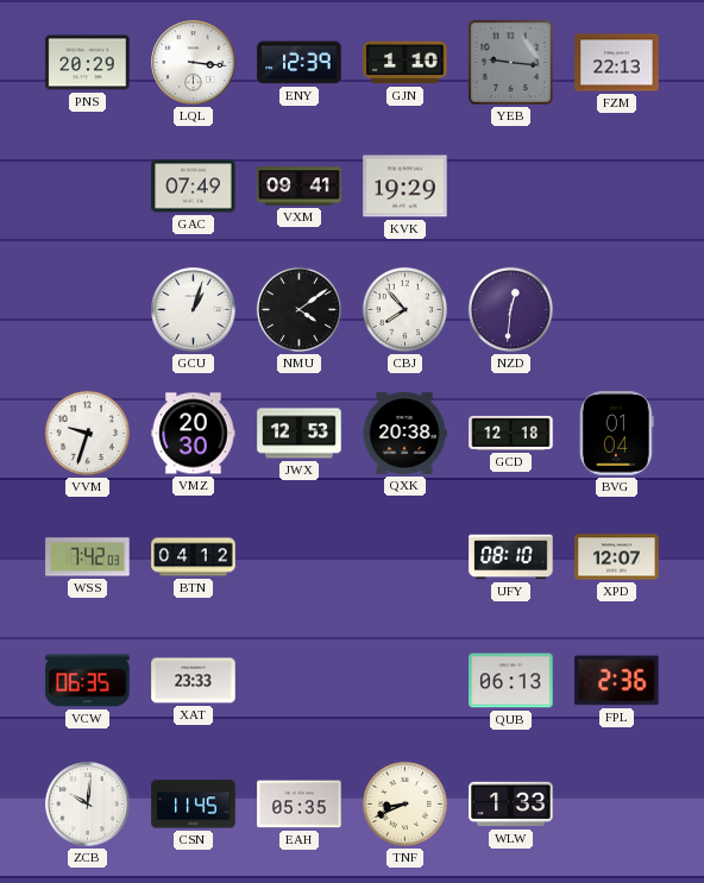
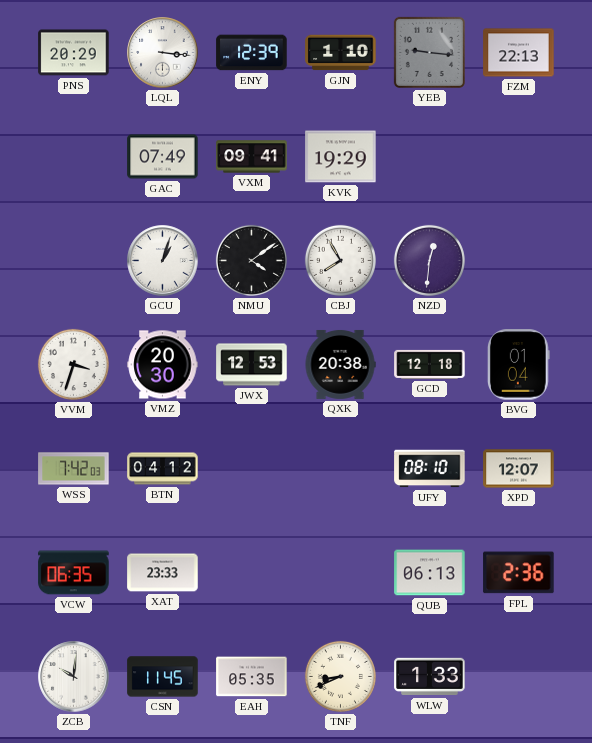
CBJ: 7:53 -> 7:55 (340, 260)
VVM: 9:33 -> 3:33 (73, 364)
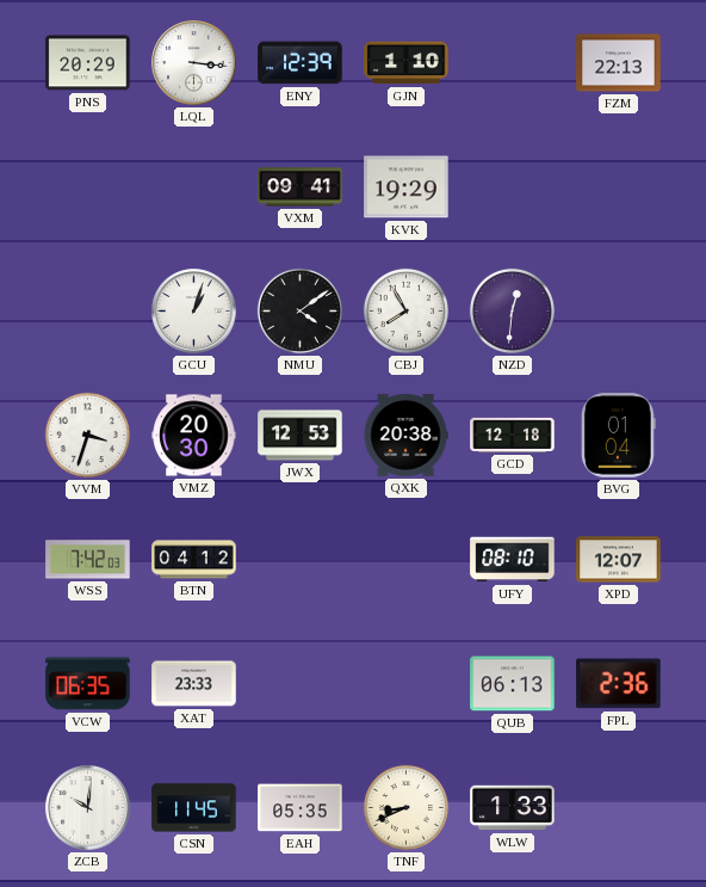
YEB: 9:16 -> none (429, 52)
GAC: 07:49 -> none (163, 157)
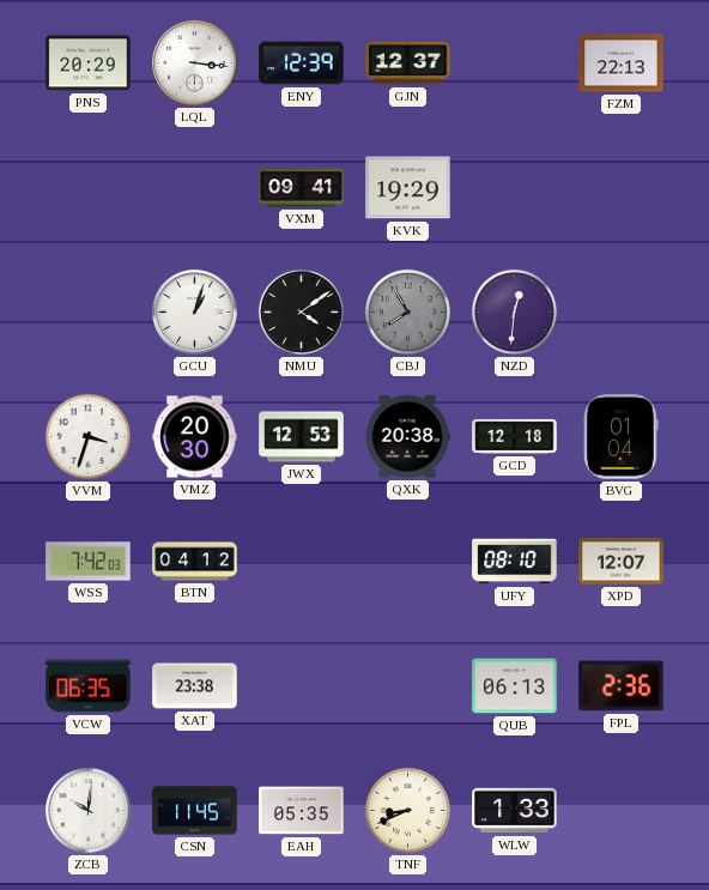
GJN: 1:10 -> 12:37 (408, 63)
CBJ dial: white -> grey (407, 311)
XAT: 23:33 -> 23:38 (195, 686)
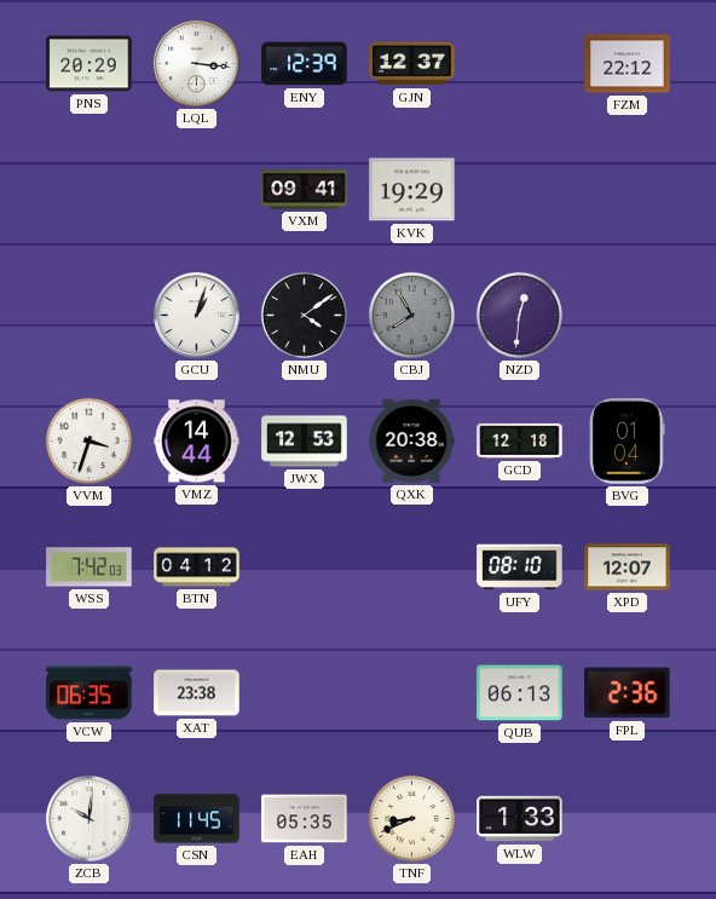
FZM: 22:13 -> 22:12 (628, 64)
VMZ: 20:30 -> 14:44 (197, 442)
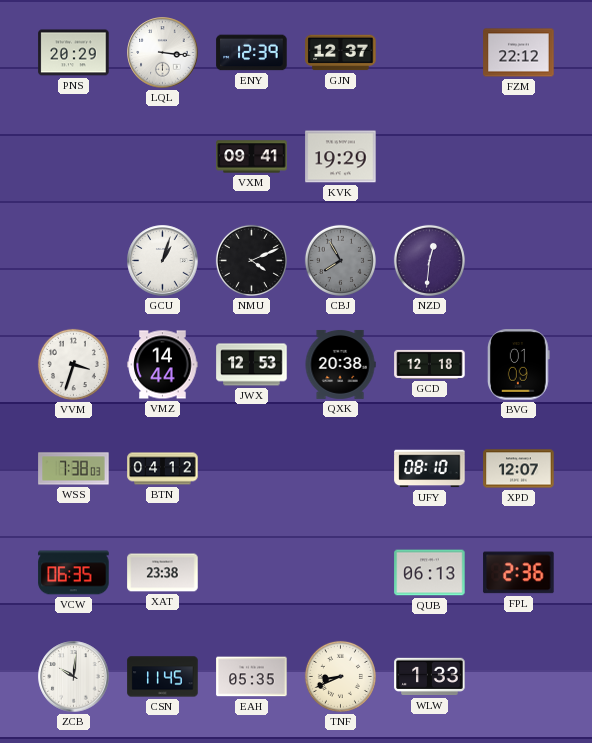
NMU: 4:09 -> 4:11 (251, 260)
BVG: 01:04 -> 01:09 (518, 365)
WSS: 7:42 -> 7:38 (74, 469)
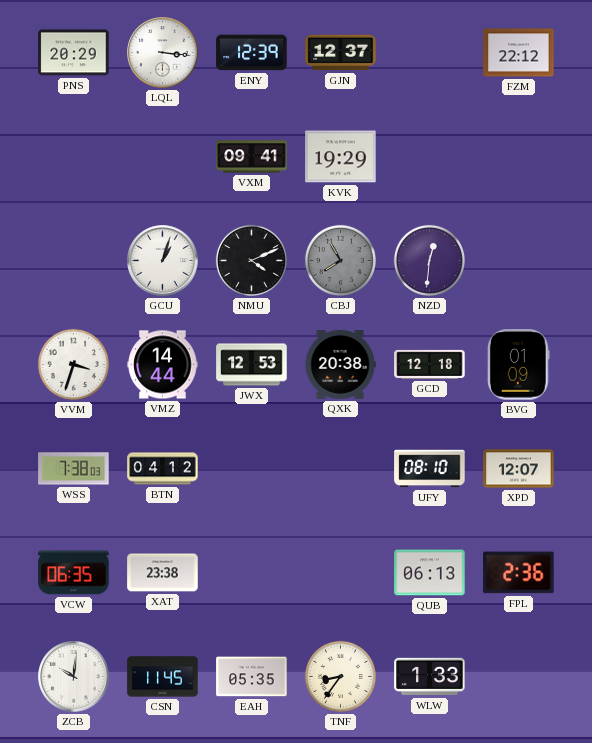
TNF: 8:41 -> 8:36 (340, 676)
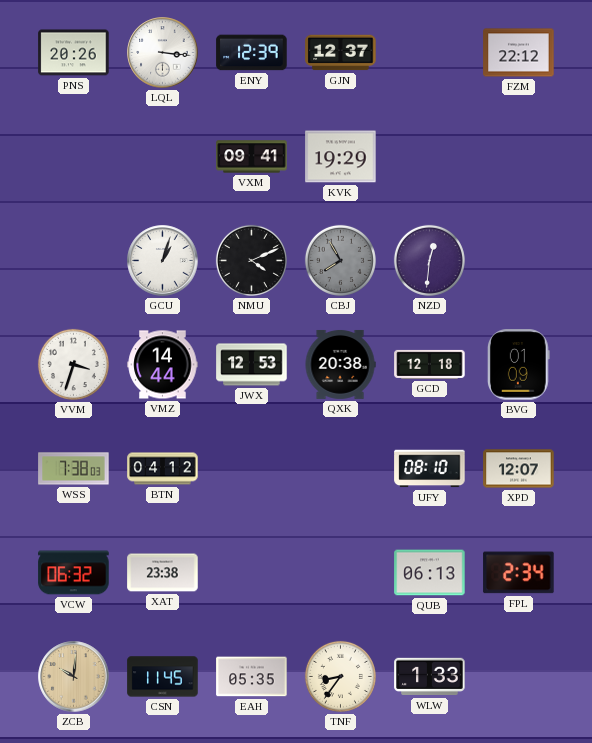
PNS: 20:29 -> 20:26 (74, 53)
VCW: 06:35 -> 06:32 (74, 573)
FPL: 2:36 -> 2:34 (519, 573)
ZCB dial: white -> champagne (74, 677)
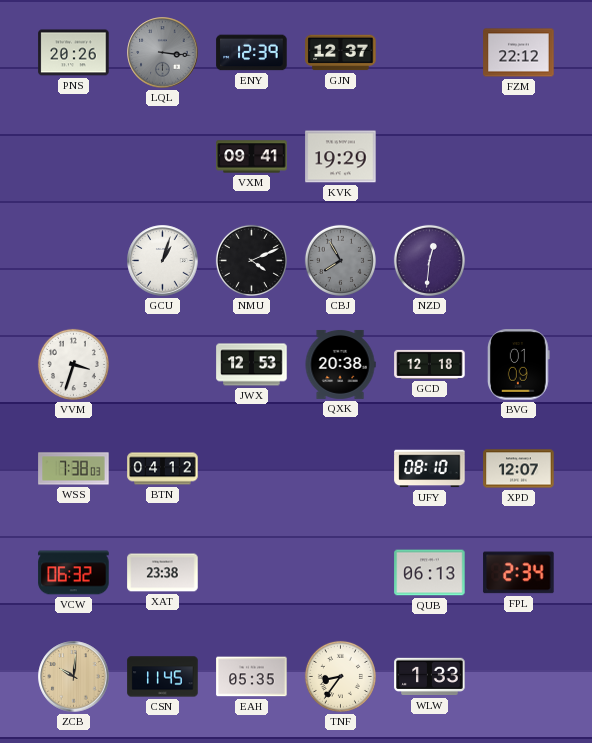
LQL dial: white -> grey (163, 53)
VMZ: 14:44 -> none (163, 365)
